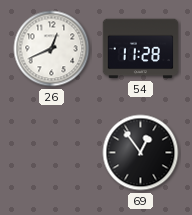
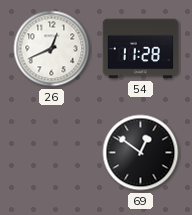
69: 12:54 -> 12:51 (141, 153)
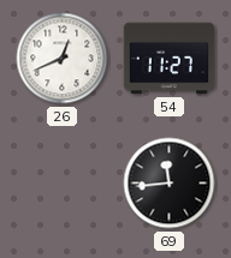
54: 11:28 -> 11:27 (170, 59)
69: 12:51 -> 11:44 (170, 184)
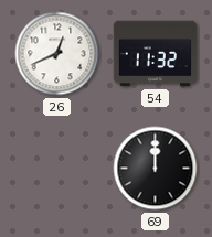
54: 11:27 -> 11:32 (156, 54)
69: 11:44 -> 12:00 (156, 169)
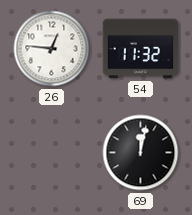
26: 12:41 -> 12:46 (52, 49)
69: 12:00 -> 12:02 (141, 153)
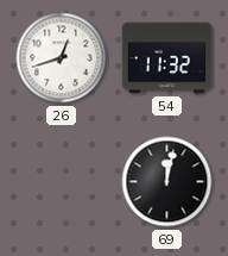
26: 12:46 -> 12:42 (62, 58)
